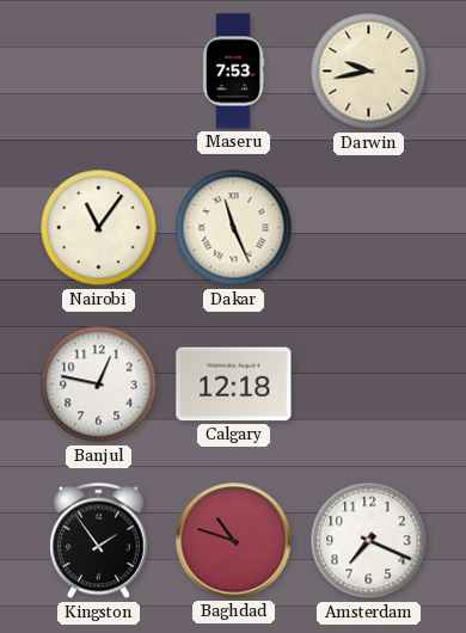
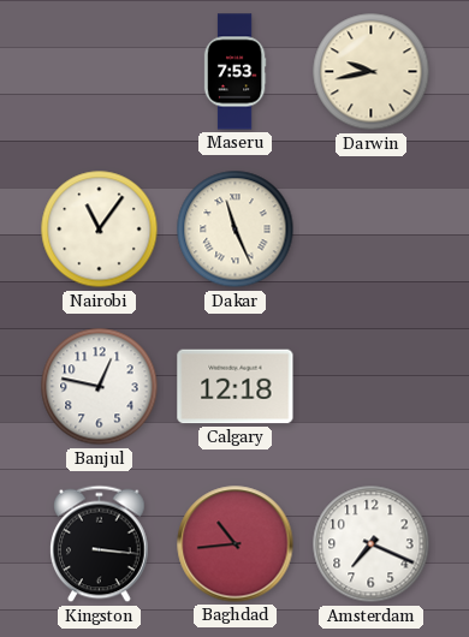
Kingston: 1:54 -> 3:16 (100, 544)
Baghdad: 10:48 -> 10:44 (236, 544)
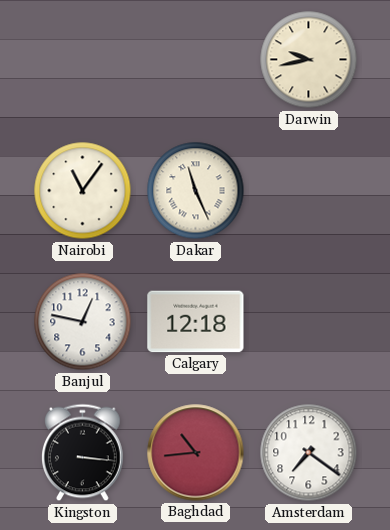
Maseru: 7:53 -> none (234, 72)
Amsterdam: 7:19 -> 7:21 (309, 453)
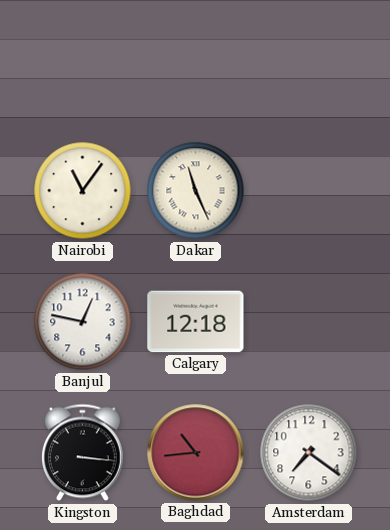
Darwin: 9:43 -> none (309, 60)
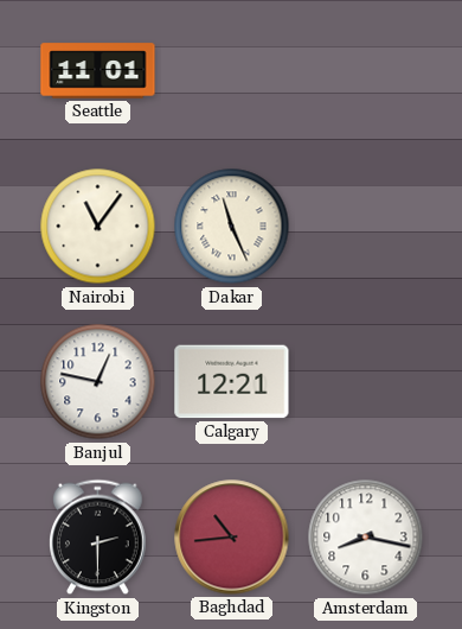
Seattle: none -> 11:01 (98, 71)
Calgary: 12:18 -> 12:21 (232, 382)
Kingston: 3:16 -> 2:30 (98, 538)
Amsterdam: 7:21 -> 8:17 (366, 538)
